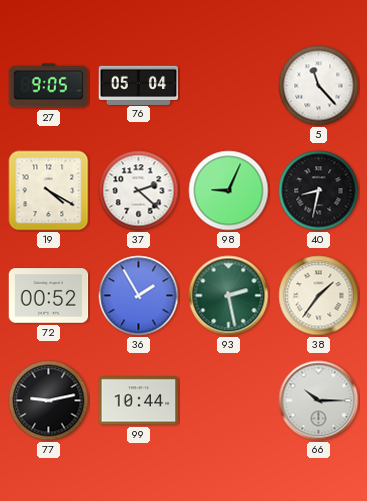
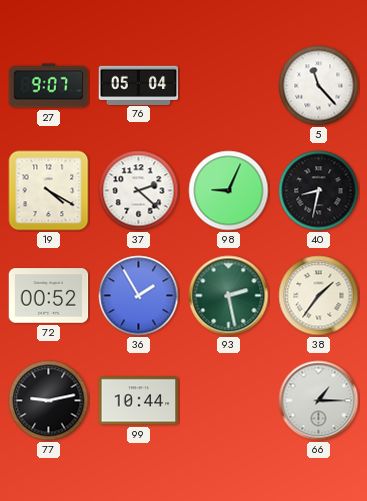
27: 9:05 -> 9:07 (49, 86)
66: 10:15 -> 1:15 (319, 401)
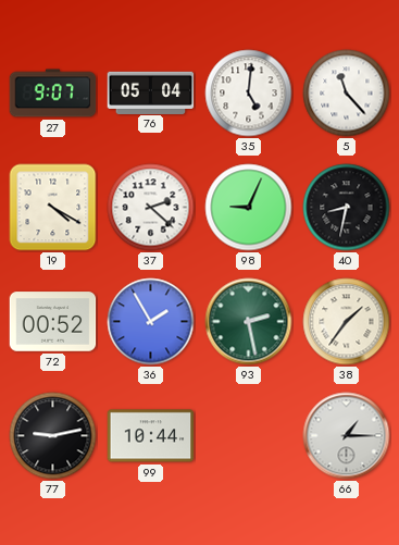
35: none -> 5:01 (249, 94)
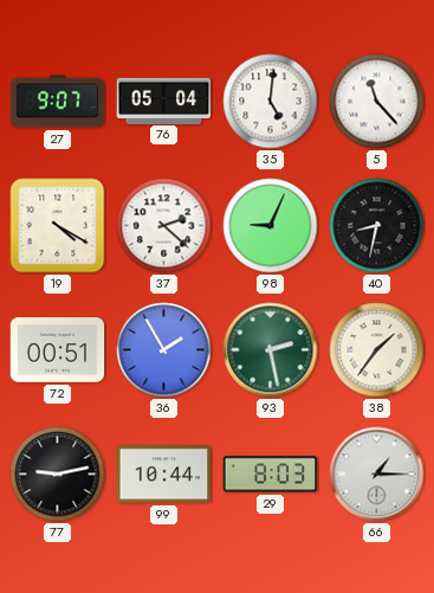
72: 00:52 -> 00:51 (58, 350)
29: none -> 8:03 (271, 475)
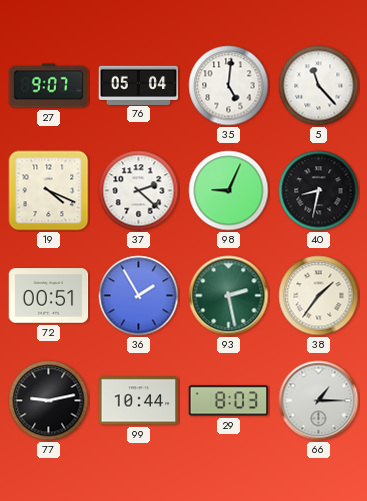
19: 4:20 -> 4:19 (49, 191)
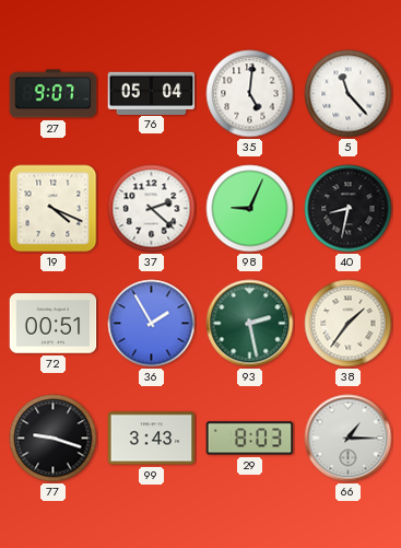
77: 9:13 -> 9:18 (54, 439)
99: 10:44 -> 3:43 (152, 439)
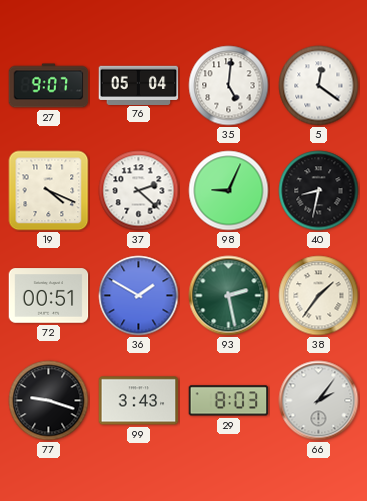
5: 11:23 -> 12:21 (319, 86)
36: 1:55 -> 1:50 (139, 296)
66: 1:15 -> 2:06 (319, 401)
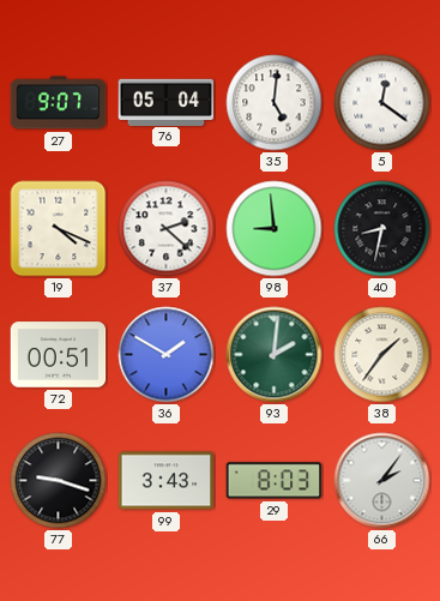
98: 9:04 -> 8:59 (275, 229)
93: 2:28 -> 2:01 (275, 355)
